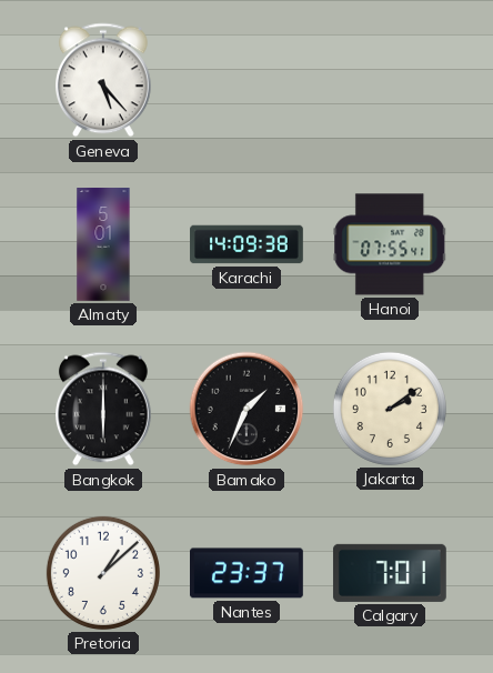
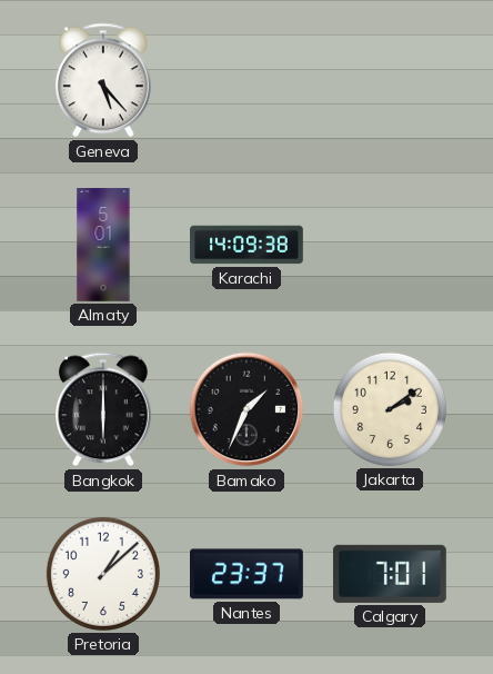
Hanoi: 07:55 -> none (390, 244)
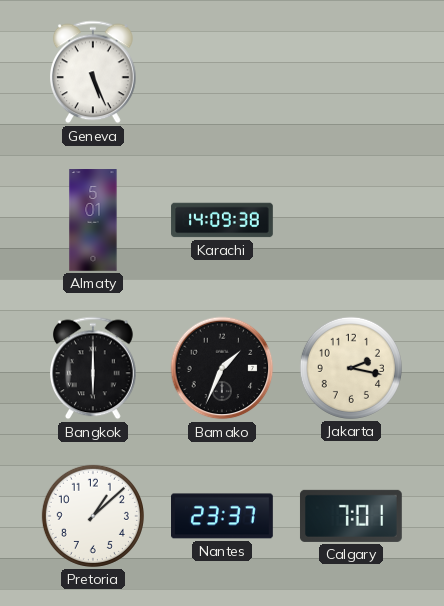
Geneva: 5:23 -> 5:26 (94, 72)
Jakarta: 2:09 -> 2:17 (351, 368)
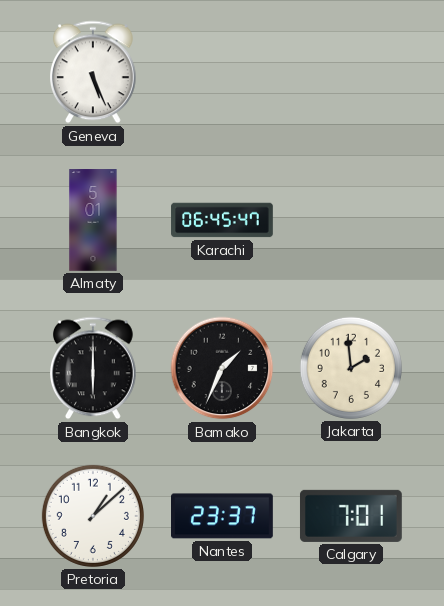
Karachi: 14:09 -> 06:45 (222, 220)
Jakarta: 2:17 -> 1:59 (351, 368)
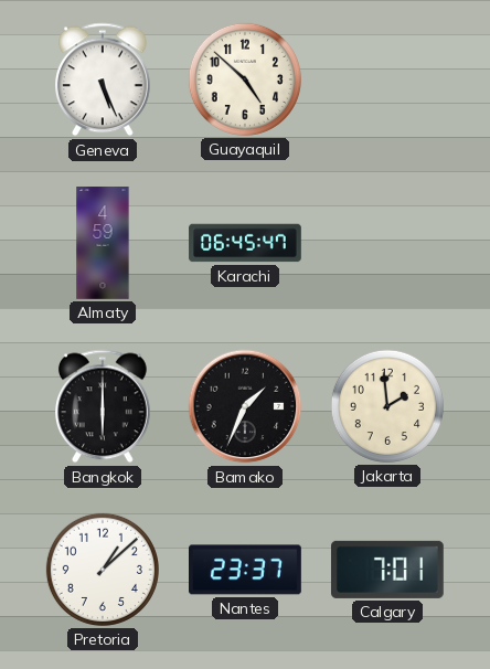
Guayaquil: none -> 4:52 (245, 79)
Almaty: 5:01 -> 4:59 (103, 243)
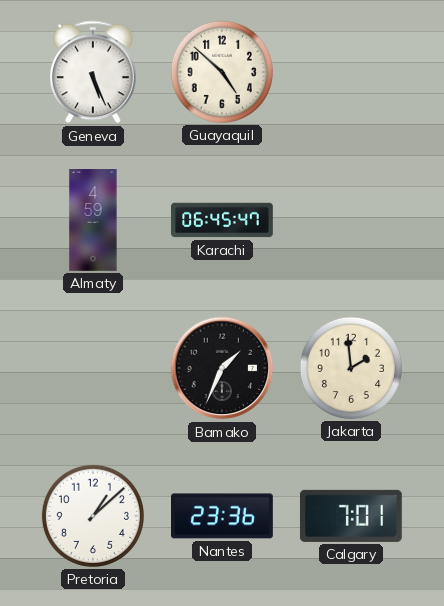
Bangkok: 6:00 -> none (104, 406)
Nantes: 23:37 -> 23:36 (223, 516)
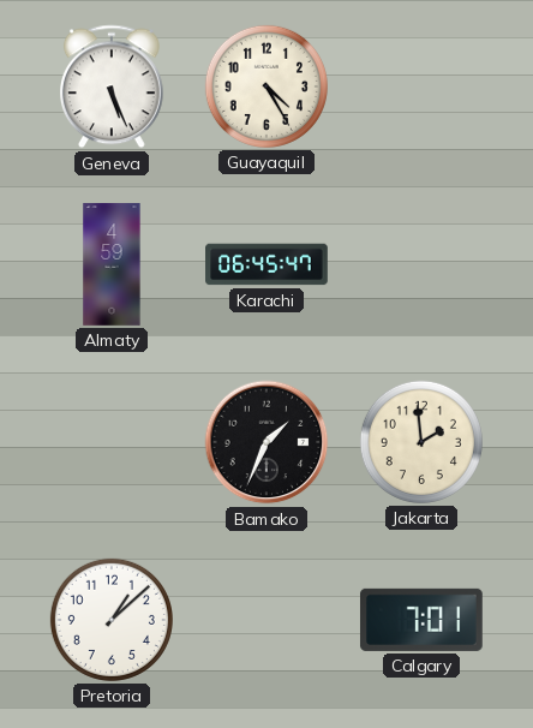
Guayaquil: 4:52 -> 4:25 (266, 86)
Nantes: 23:36 -> none (223, 516)
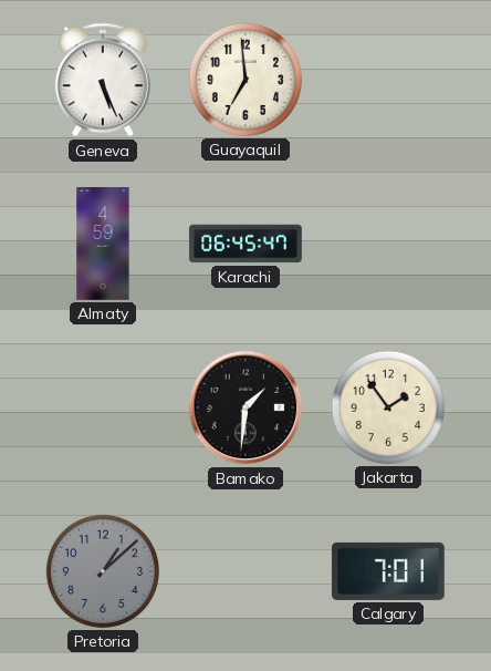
Guayaquil: 4:25 -> 6:59 (245, 80)
Bamako: 1:34 -> 1:31 (245, 407)
Jakarta: 1:59 -> 1:54 (388, 407)
Pretoria dial: white -> grey (103, 571)
